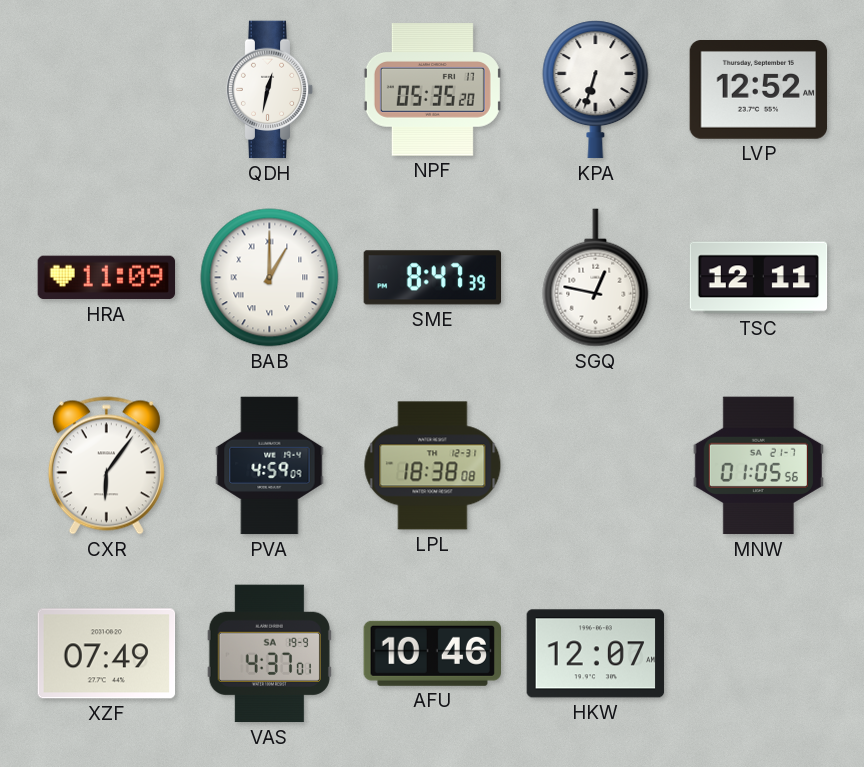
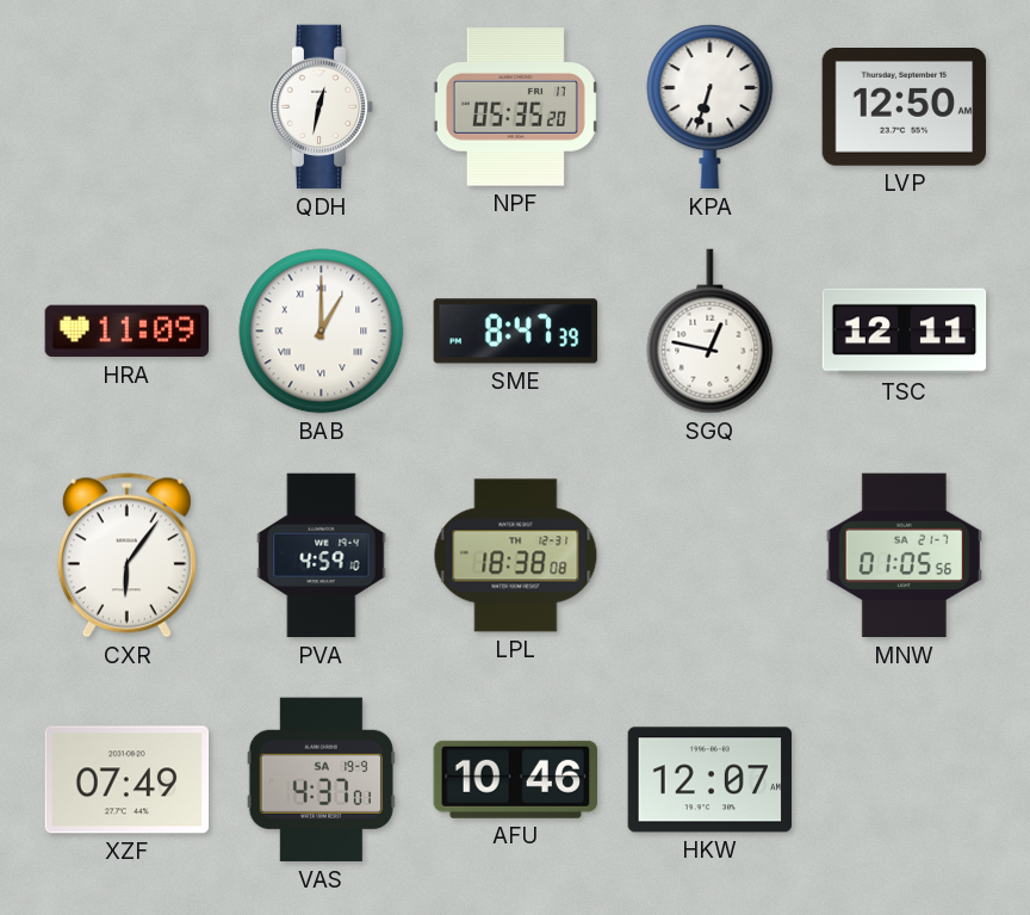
LVP: 12:52 -> 12:50 (905, 107)
PVA: 4:59:09 -> 4:59:10 (322, 556)
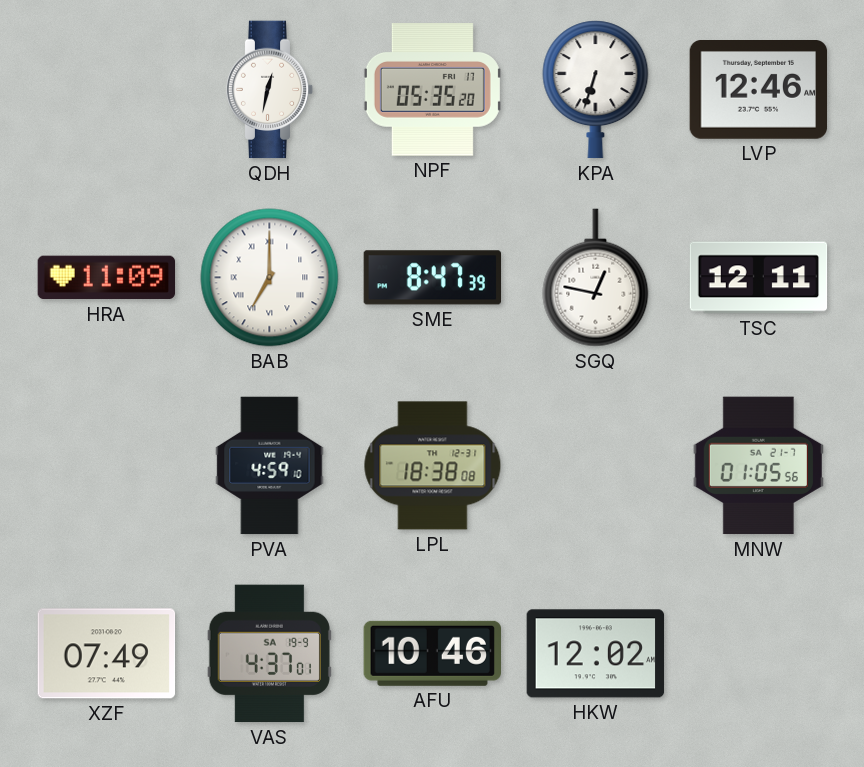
LVP: 12:50 -> 12:46 (759, 90)
BAB: 1:00 -> 7:00 (270, 278)
CXR: 6:06 -> none (126, 556)
HKW: 12:07 -> 12:02 (596, 654)
